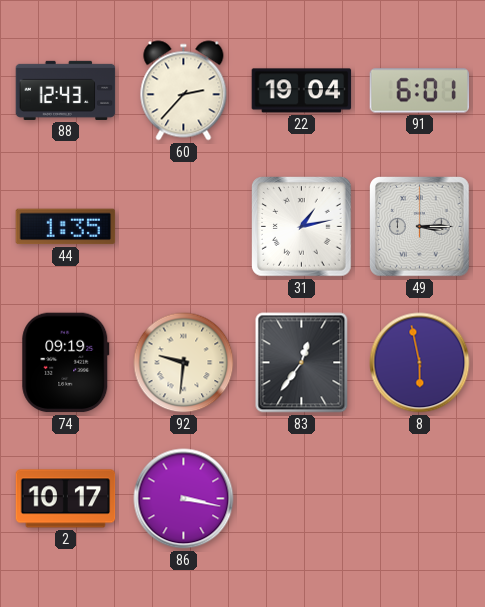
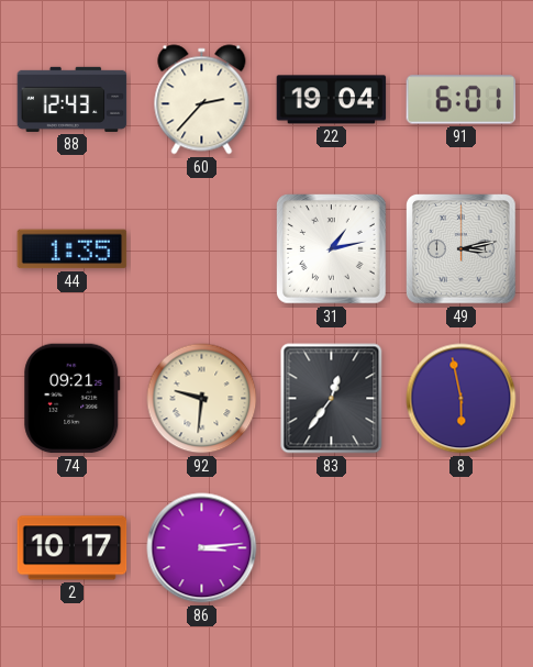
49: 3:15 -> 3:13 (462, 249)
74: 09:19 -> 09:21 (73, 399)
86: 3:17 -> 3:14 (202, 548)
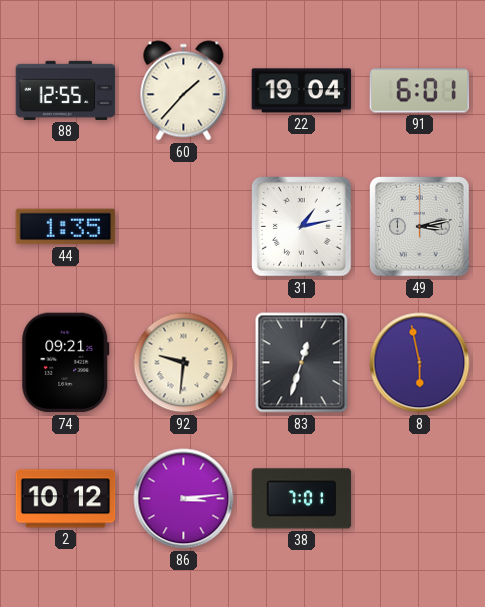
88: 12:43 -> 12:55 (66, 90)
60: 2:37 -> 1:37 (184, 91)
83: 12:36 -> 12:33 (302, 363)
2: 10:17 -> 10:12 (66, 499)
38: none -> 7:01 (302, 499)
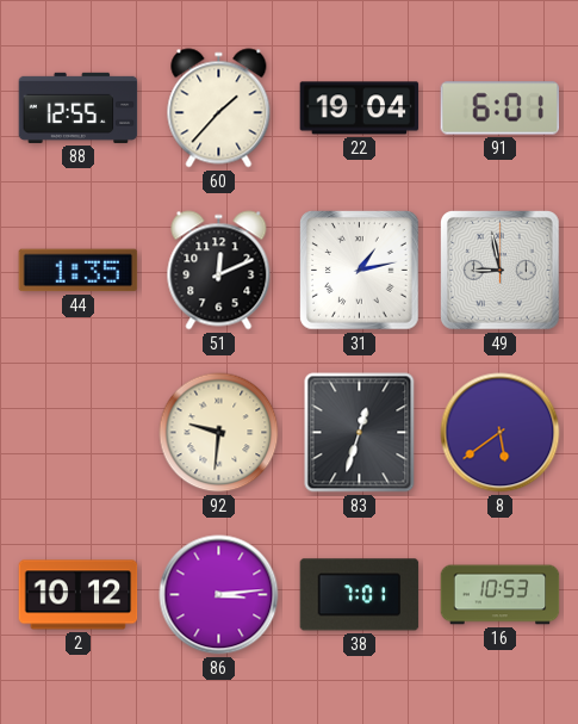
51: none -> 12:11 (219, 271)
49: 3:13 -> 8:58 (501, 271)
74: 09:21 -> none (66, 363)
8: 5:58 -> 5:39 (501, 433)
16: none -> 10:53 (501, 595)
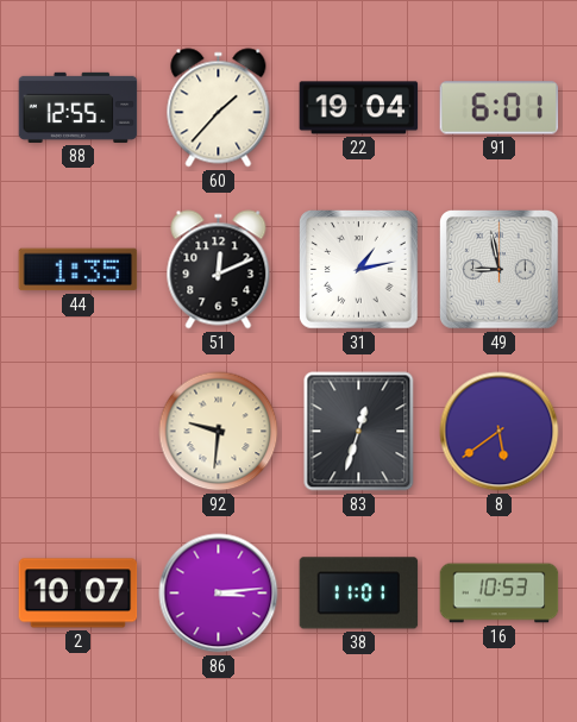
2: 10:12 -> 10:07 (79, 594)
38: 7:01 -> 11:01 (359, 594)
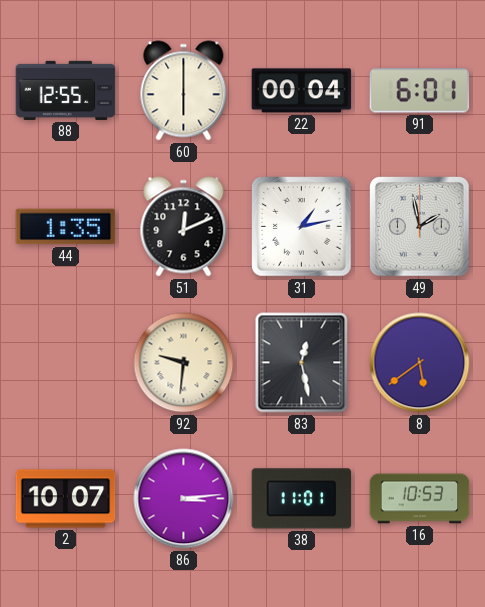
60: 1:37 -> 6:00 (184, 91)
22: 19:04 -> 00:04 (302, 91)
49: 8:58 -> 1:58 (420, 227)
83: 12:33 -> 12:28 (302, 363)
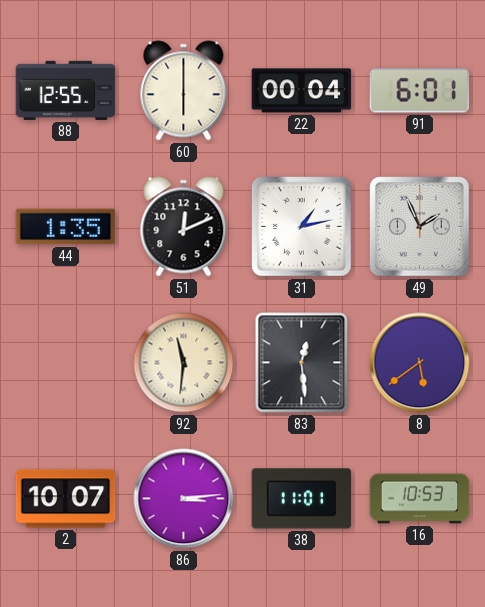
49: 1:58 -> 1:56 (420, 227)
92: 9:31 -> 11:31 (184, 363)
83: 12:28 -> 12:29 (302, 363)
